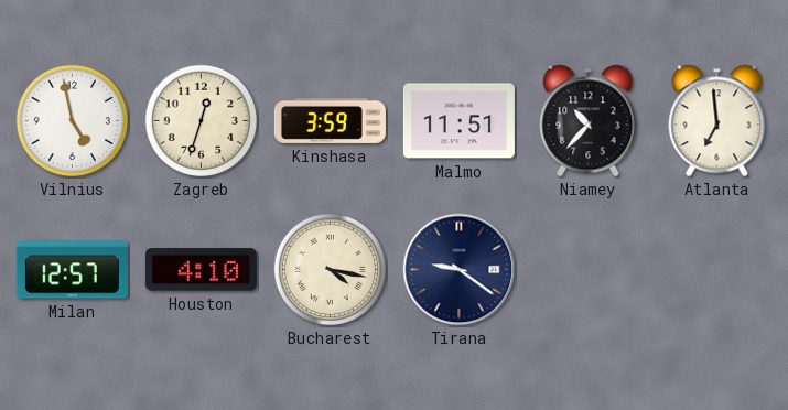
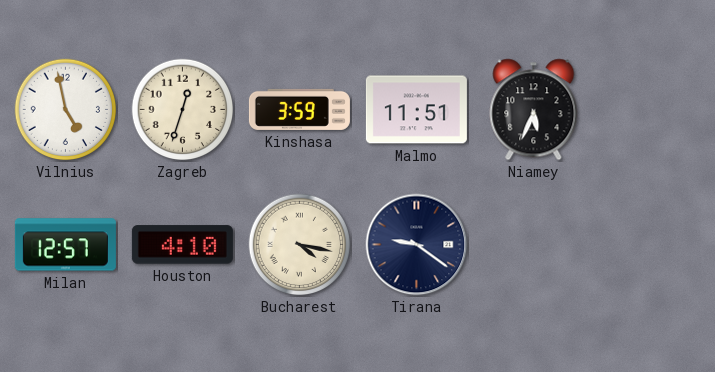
Niamey: 10:37 -> 5:34 (534, 110)
Atlanta: 6:59 -> none (717, 121)
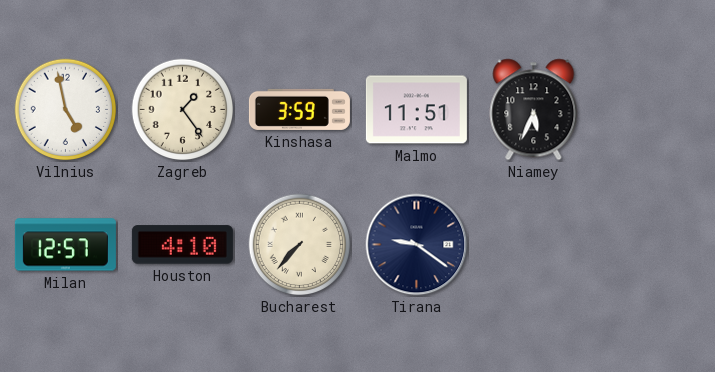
Zagreb: 12:33 -> 1:24 (183, 110)
Bucharest: 4:17 -> 7:37 (300, 245)
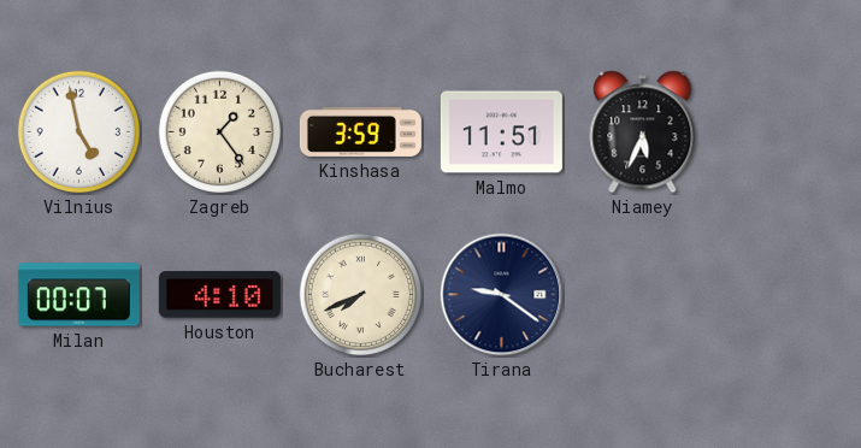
Milan: 12:57 -> 00:07 (78, 295)
Bucharest: 7:37 -> 7:41 (361, 295)
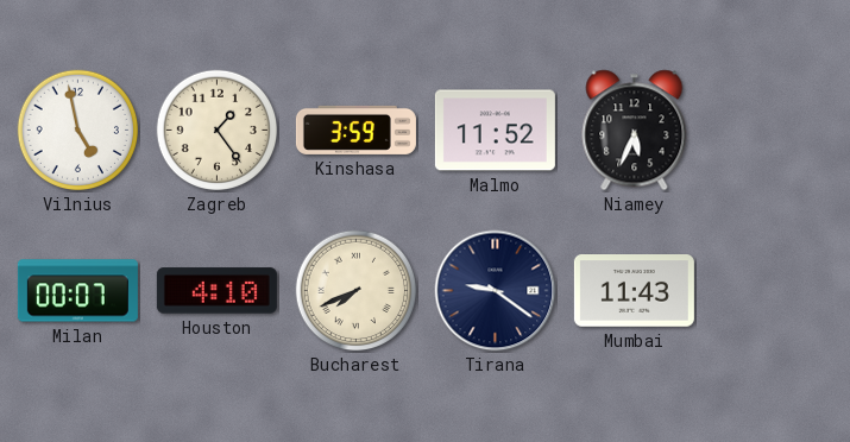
Malmo: 11:51 -> 11:52 (495, 131)
Mumbai: none -> 11:43 (634, 291)
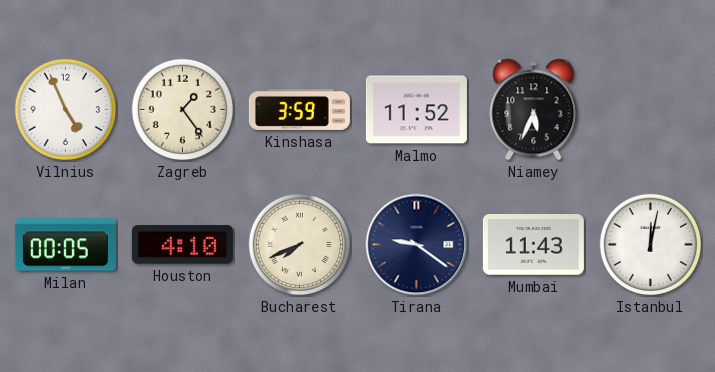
Vilnius: 4:58 -> 4:56 (66, 110)
Milan: 00:07 -> 00:05 (65, 245)
Istanbul: none -> 12:02 (651, 245)
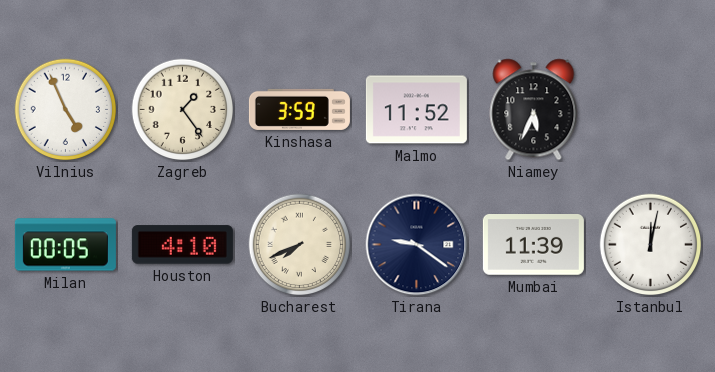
Mumbai: 11:43 -> 11:39 (533, 245)
